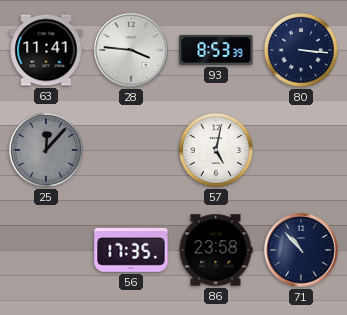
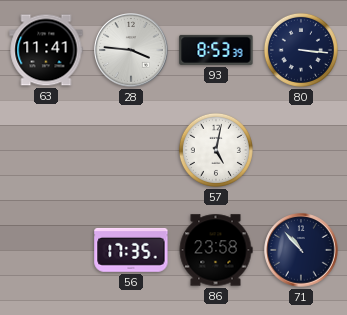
25: 12:07 -> none (46, 150)
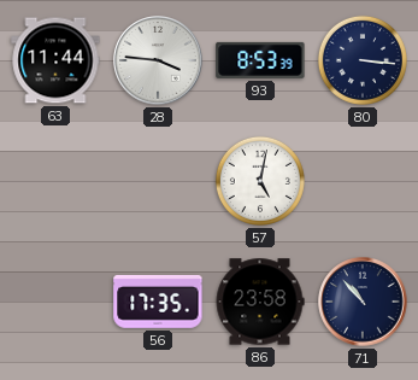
63: 11:41 -> 11:44 (55, 60)
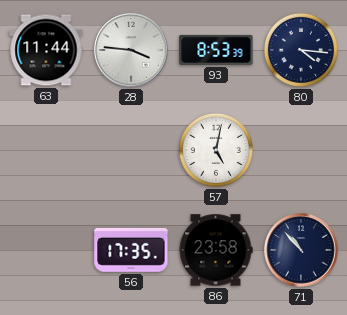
80: 3:16 -> 4:16 (301, 50)
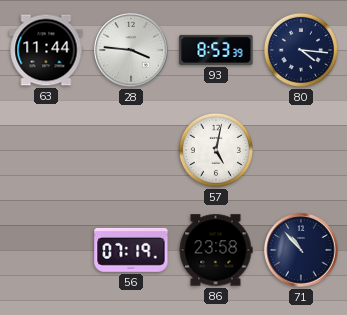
56: 17:35 -> 07:19 (131, 250)
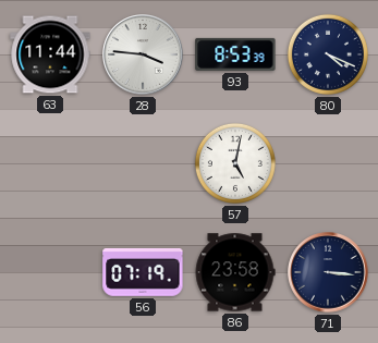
80: 4:16 -> 4:19 (328, 54)
71: 10:53 -> 3:16 (328, 272)
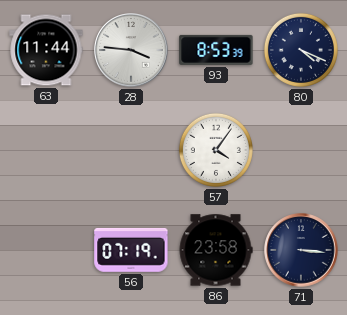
57: 5:02 -> 4:06 (216, 150)
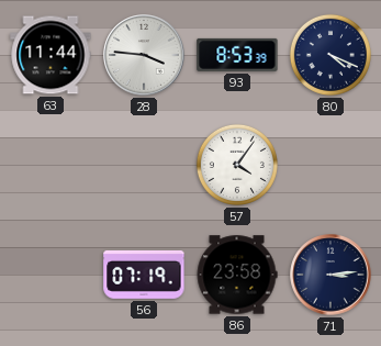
71: 3:16 -> 3:14 (330, 275)
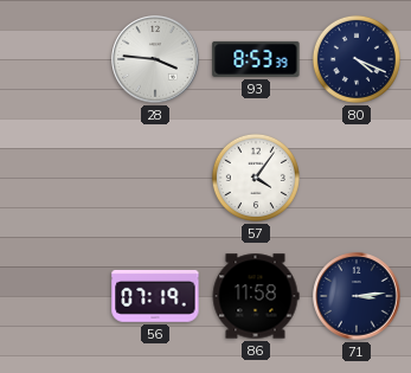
63: 11:44 -> none (51, 55)
86: 23:58 -> 11:58 (256, 296)
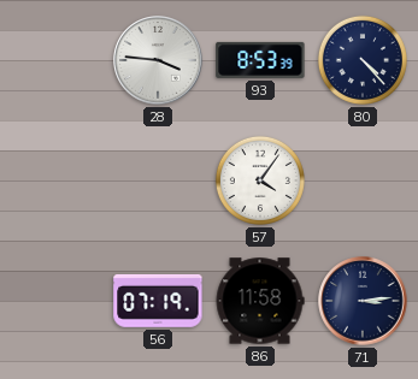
80: 4:19 -> 4:23 (363, 60)
